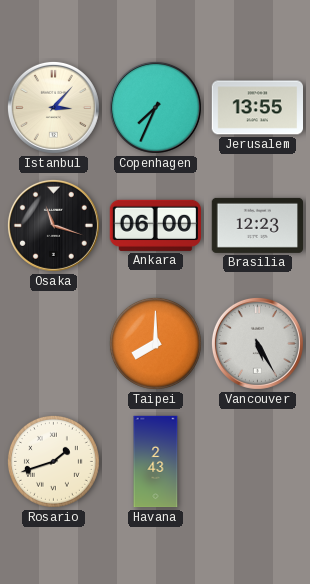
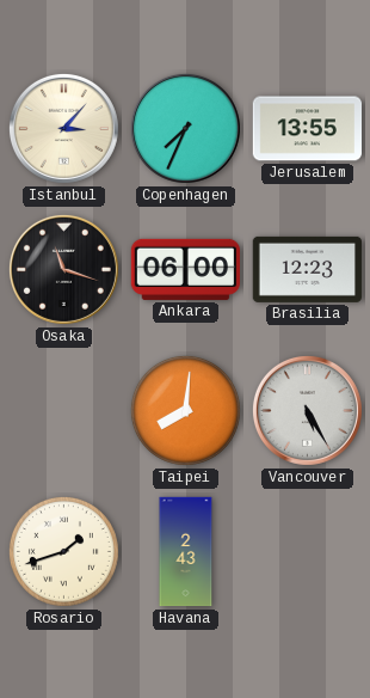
Taipei: 8:00 -> 8:01 (185, 410)
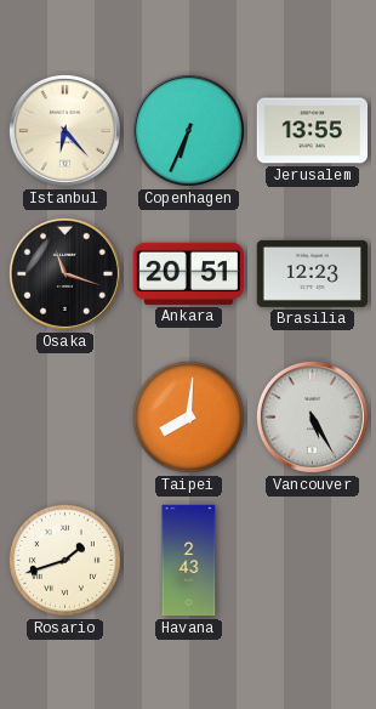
Istanbul: 3:07 -> 6:23 (64, 130)
Copenhagen: 7:34 -> 6:34 (188, 130)
Ankara: 06:00 -> 20:51 (188, 273)
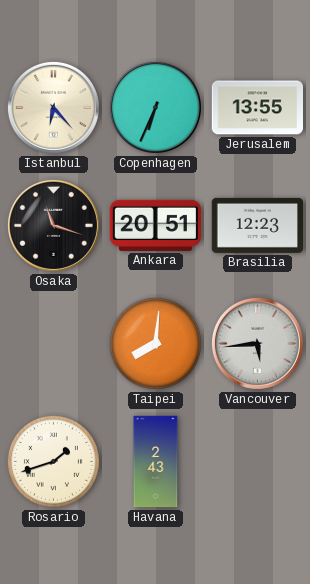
Vancouver: 5:25 -> 5:44 (257, 343)
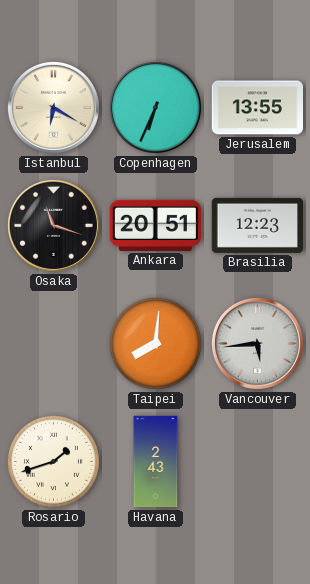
Istanbul: 6:23 -> 6:20 (53, 107)
